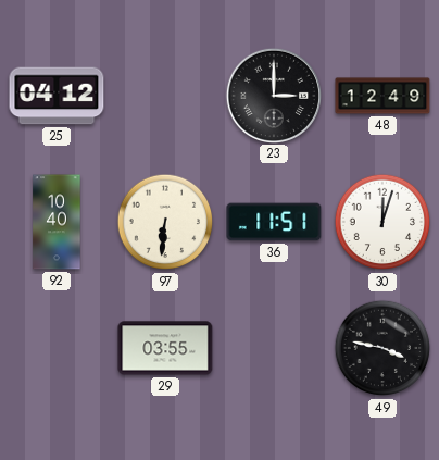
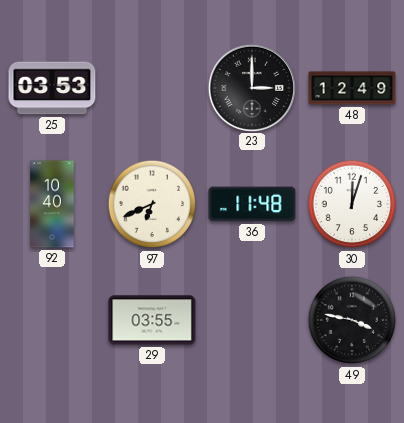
25: 04:12 -> 03:53 (52, 88)
97: 6:31 -> 6:41 (152, 204)
36: 11:51 -> 11:48 (252, 204)
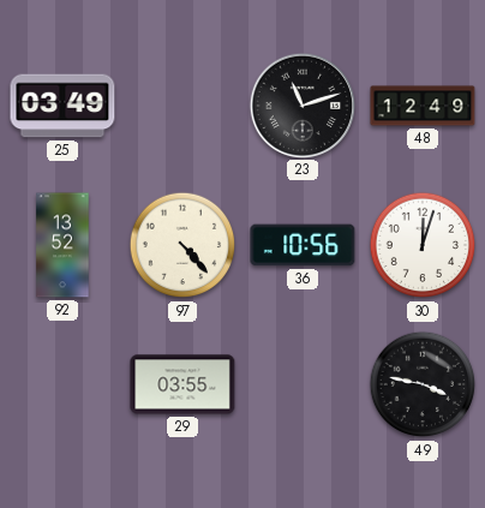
25: 03:53 -> 03:49 (62, 106)
23: 3:00 -> 11:12 (301, 104)
92: 10:40 -> 13:52 (62, 245)
97: 6:41 -> 4:23 (182, 245)
36: 11:48 -> 10:56 (303, 245)
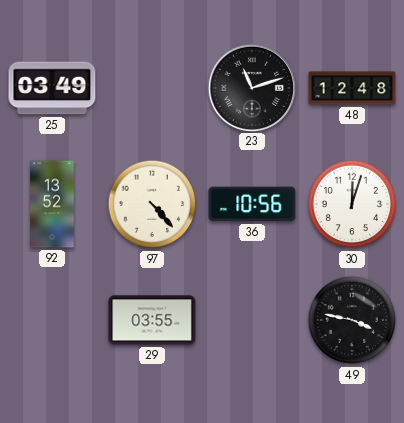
48: 12:49 -> 12:48 (352, 88)
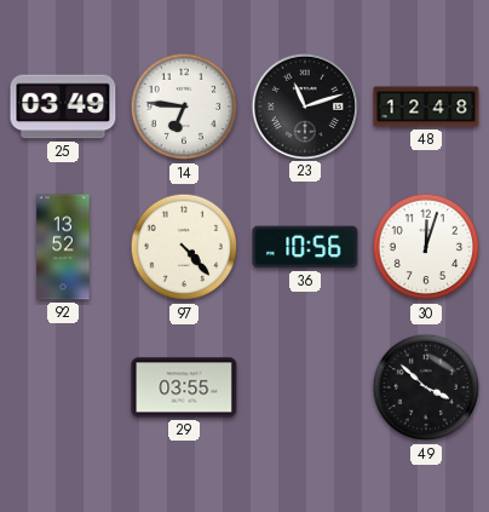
14: none -> 6:46 (184, 107)
49: 3:47 -> 3:52 (426, 387)
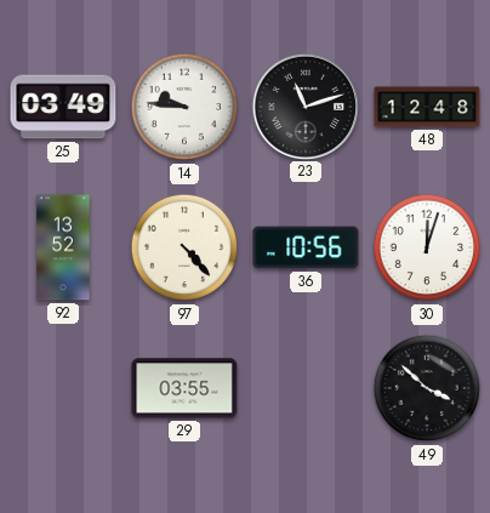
14: 6:46 -> 9:46 (184, 107)
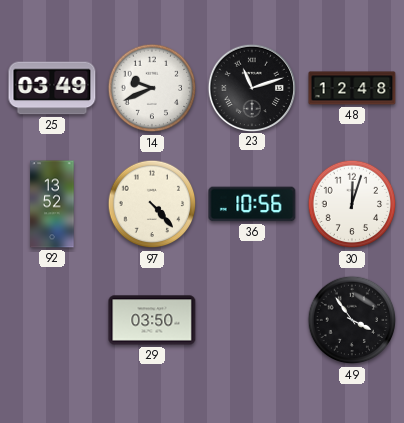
14: 9:46 -> 9:41 (152, 88)
29: 03:55 -> 03:50 (152, 320)
49: 3:52 -> 3:54 (352, 320)
